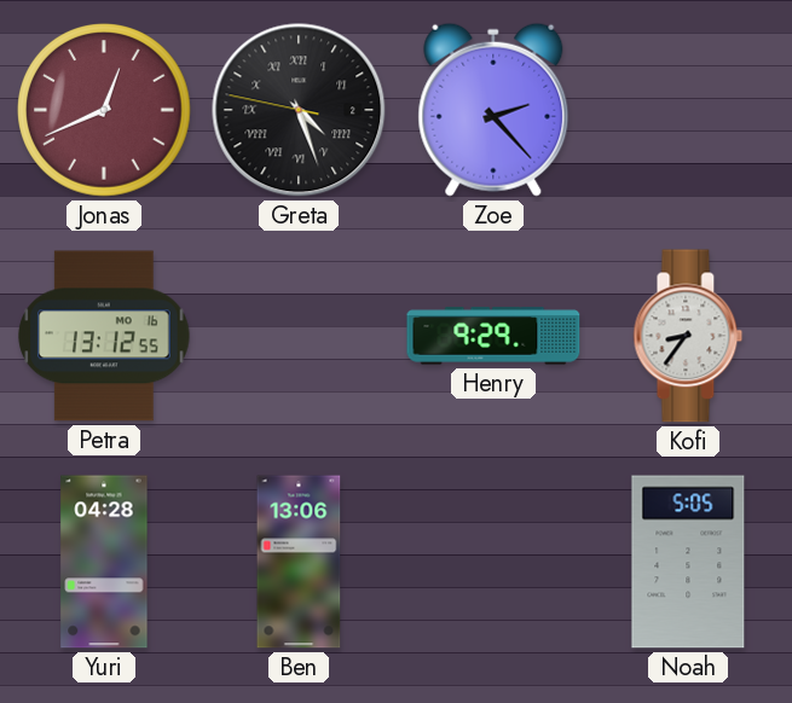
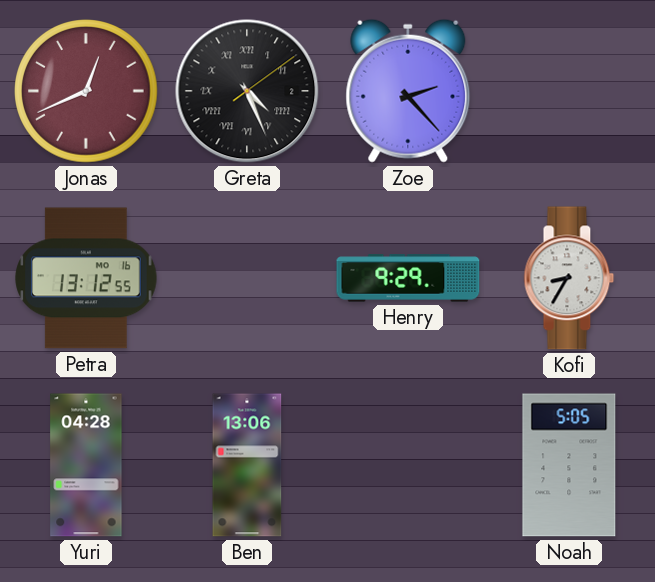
Greta: 4:26:47 -> 4:26:09 (247, 91)
Kofi: 8:36 -> 8:35 (569, 278)
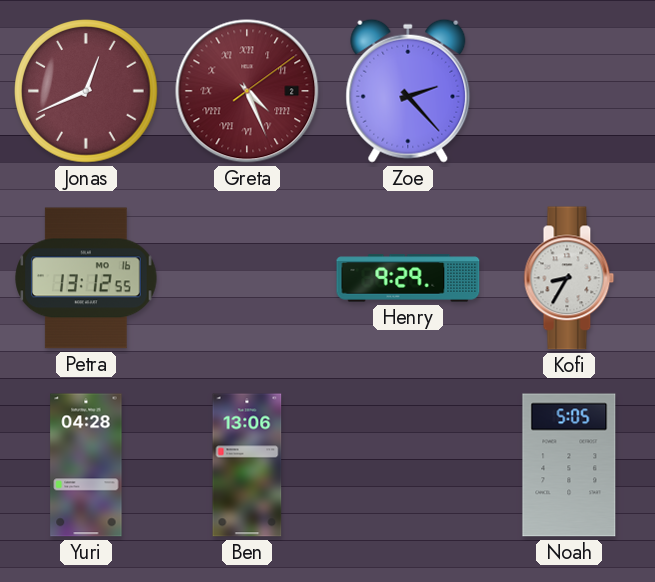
Greta dial: black -> burgundy (247, 91)
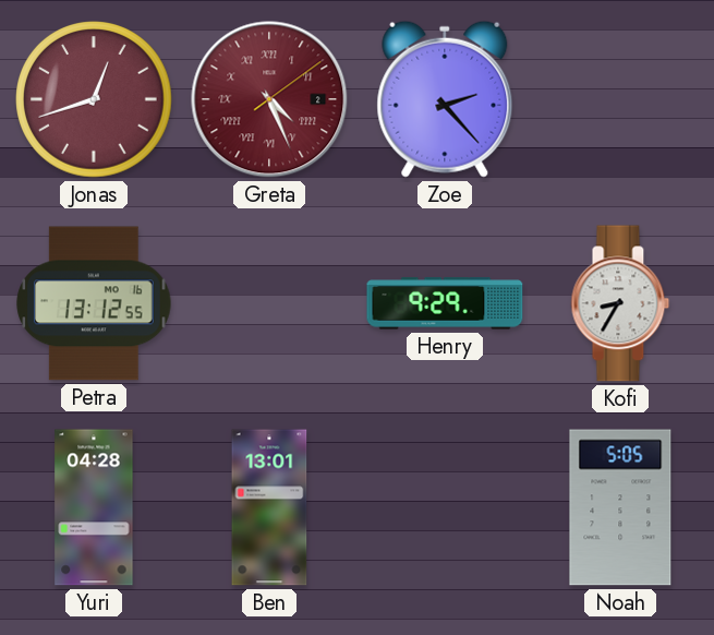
Jonas: 12:41 -> 12:42 (94, 99)
Ben: 13:06 -> 13:01 (269, 507)
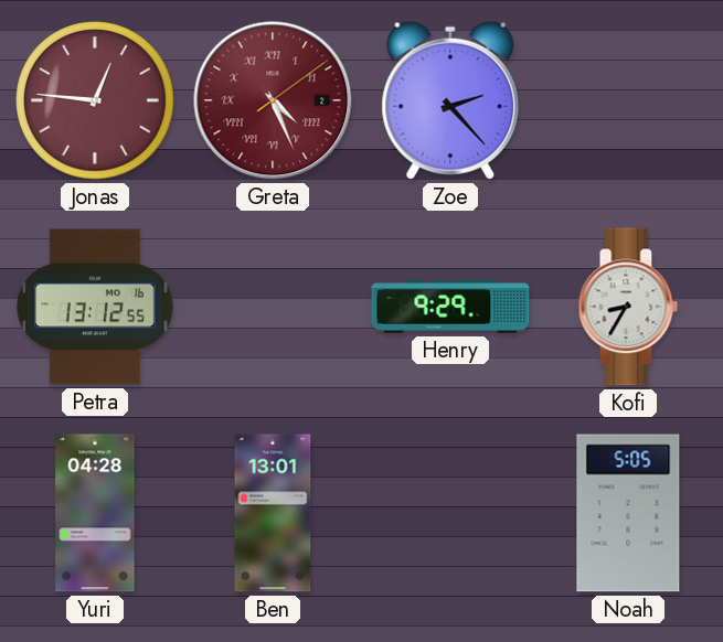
Jonas: 12:42 -> 12:46 (95, 100)
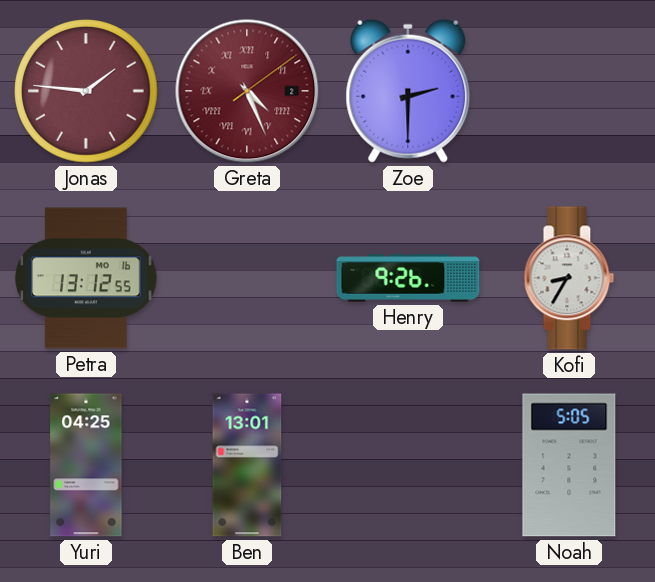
Jonas: 12:46 -> 1:46 (86, 91)
Zoe: 2:23 -> 2:30 (408, 91)
Henry: 9:29 -> 9:26 (408, 278)
Yuri: 04:28 -> 04:25 (86, 465)
